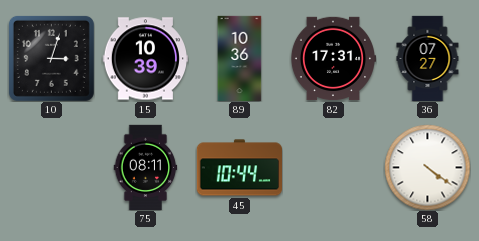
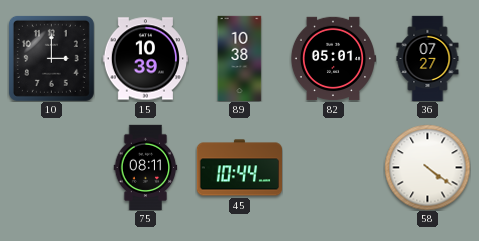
10: 3:03 -> 3:00 (51, 58)
89: 10:36 -> 10:38 (240, 58)
82: 17:31 -> 05:01 (333, 59)
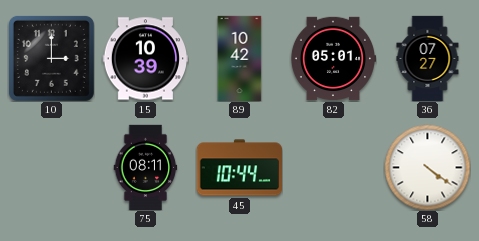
89: 10:38 -> 10:42 (240, 58)
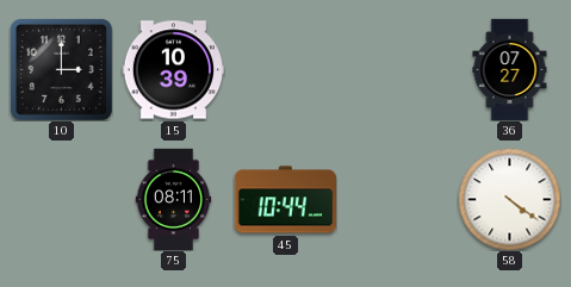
89: 10:42 -> none (240, 58)
82: 05:01 -> none (333, 59)
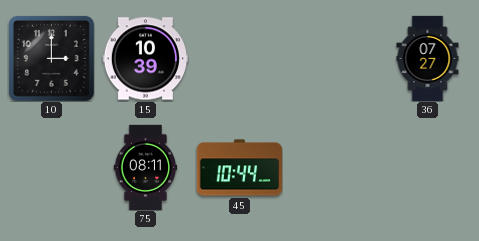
58: 4:21 -> none (509, 199)
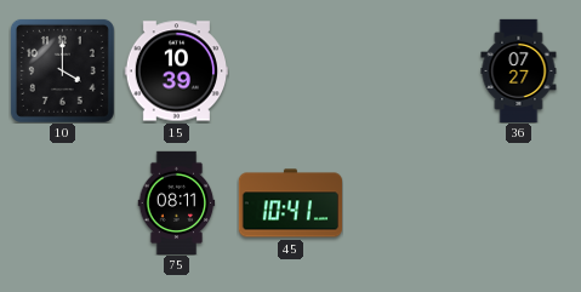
10: 3:00 -> 4:00 (62, 70)
45: 10:44 -> 10:41 (290, 204)
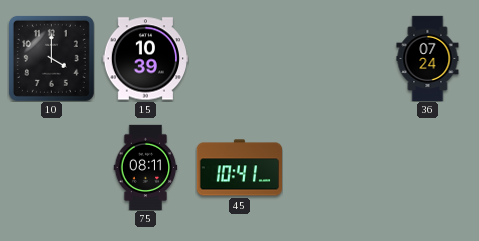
36: 07:27 -> 07:24 (428, 58)
